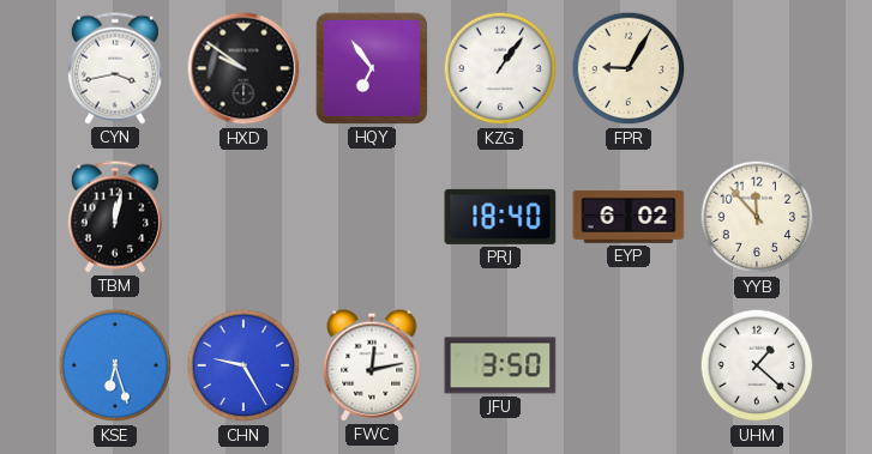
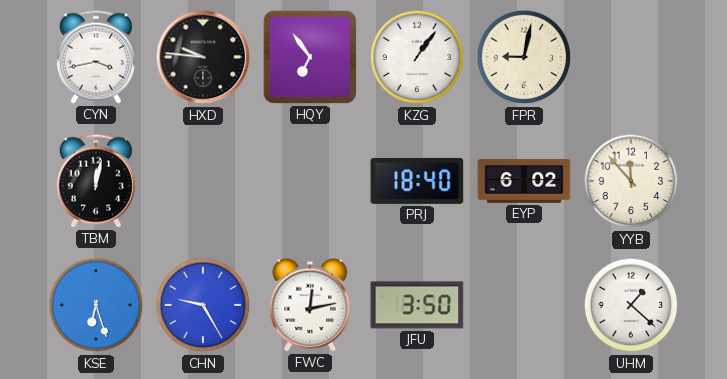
HXD: 9:51 -> 9:46 (203, 57)
FPR: 9:05 -> 9:02 (524, 57)
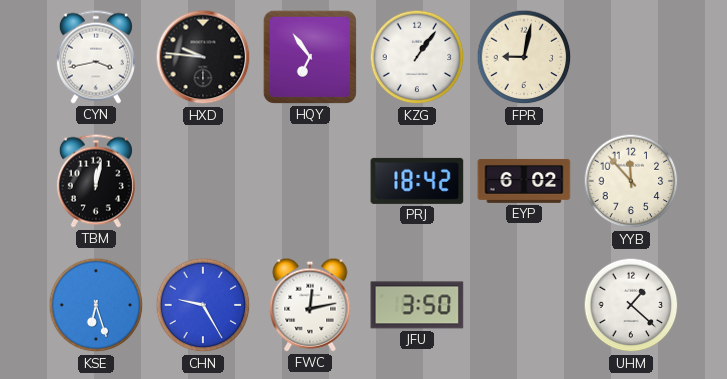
PRJ: 18:40 -> 18:42 (417, 181)
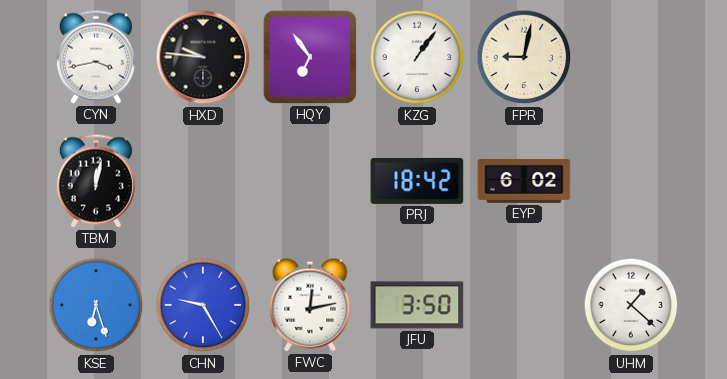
YYB: 11:53 -> none (631, 181)
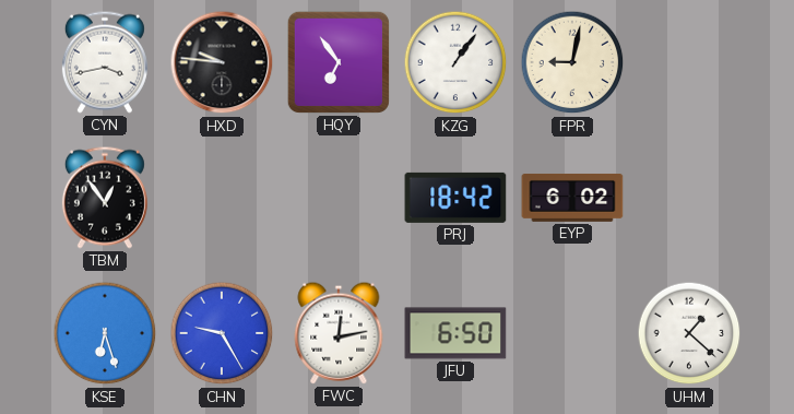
TBM: 12:02 -> 12:54 (105, 198)
JFU: 3:50 -> 6:50 (455, 333)
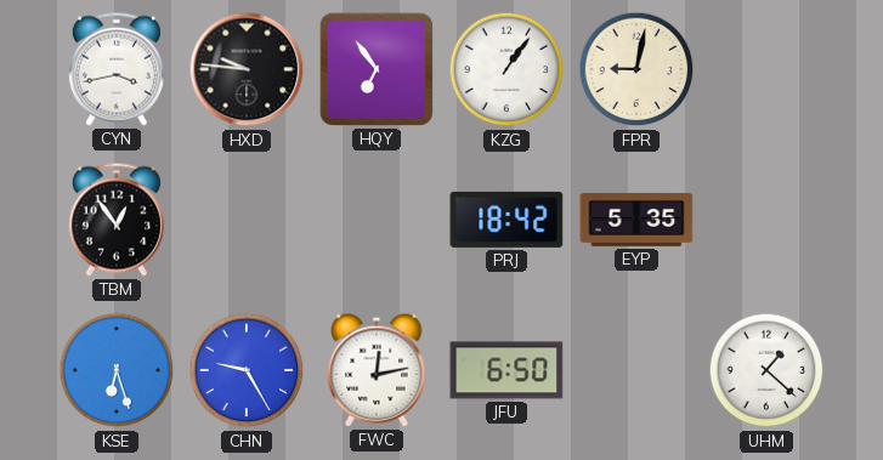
EYP: 6:02 -> 5:35 (636, 220)
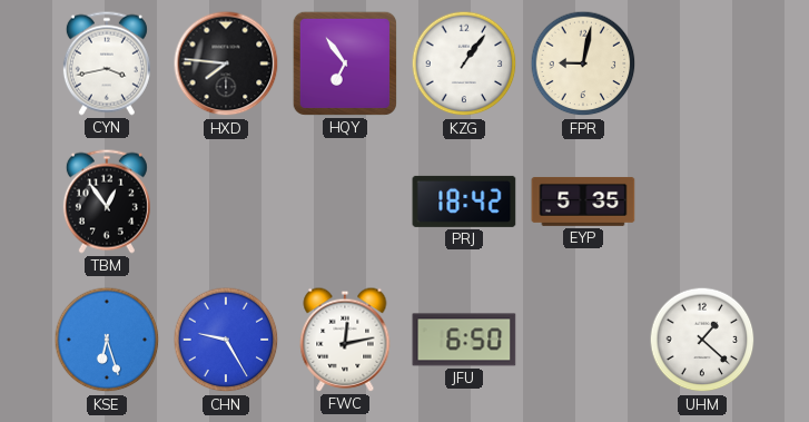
HXD: 9:46 -> 7:46 (226, 63)
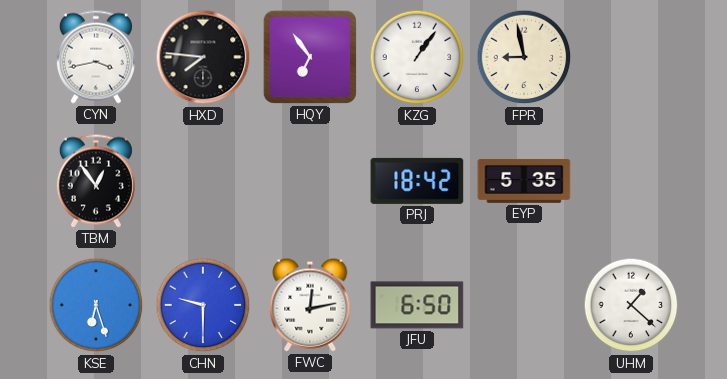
FPR: 9:02 -> 8:58 (524, 57)
CHN: 9:25 -> 9:30 (203, 305)
